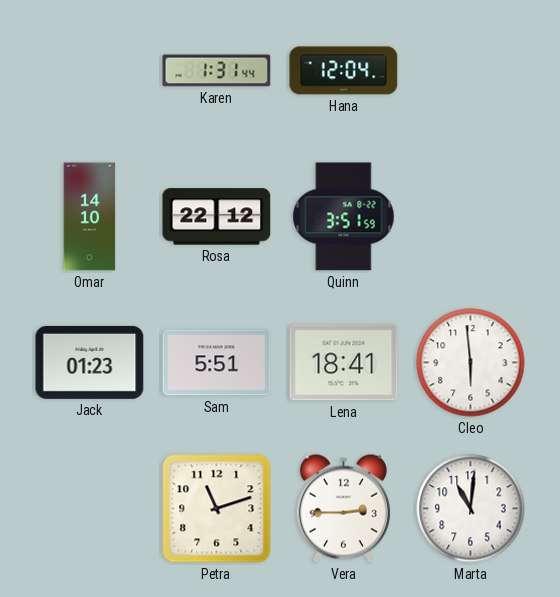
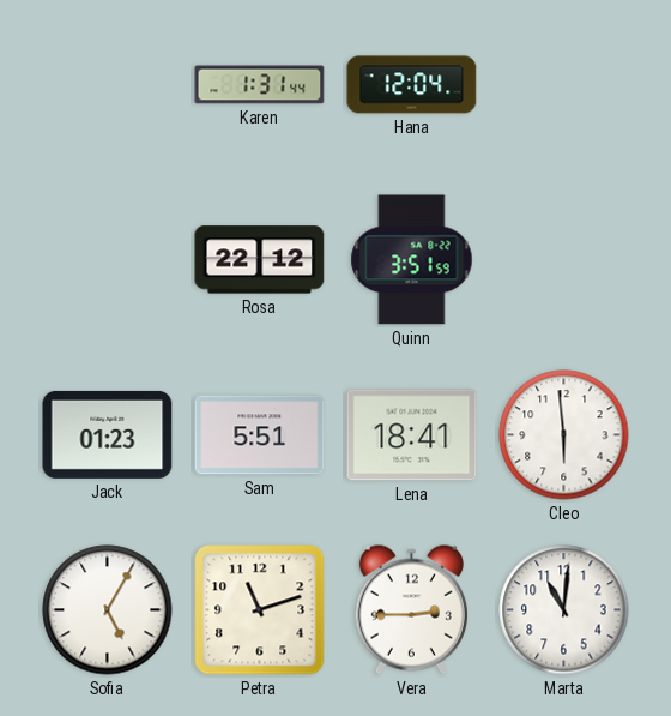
Omar: 14:10 -> none (90, 217)
Sofia: none -> 5:05 (108, 610)
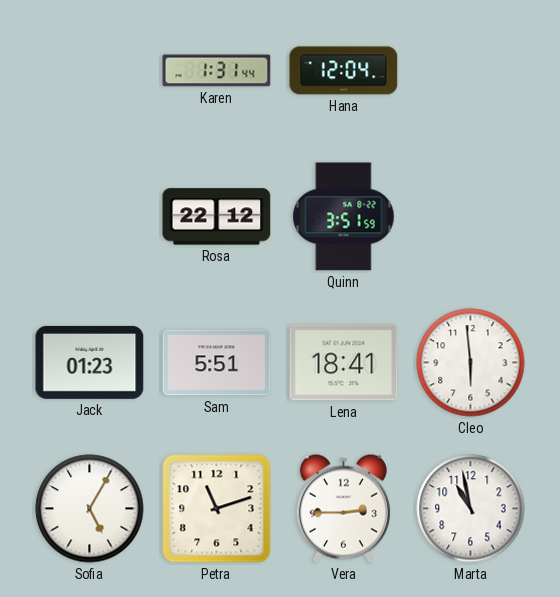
Marta: 11:01 -> 10:58 (471, 509)
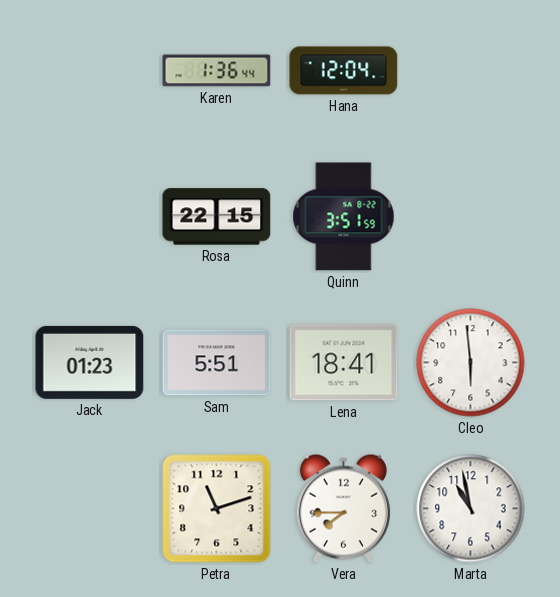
Karen: 1:31 -> 1:36 (217, 71)
Rosa: 22:12 -> 22:15 (217, 217)
Sofia: 5:05 -> none (90, 509)
Vera: 2:45 -> 7:45 (343, 508)
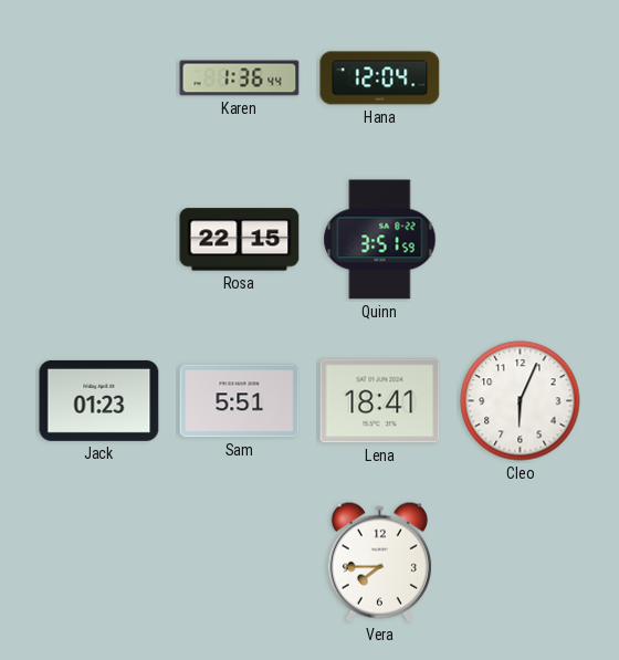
Cleo: 5:59 -> 6:04 (521, 401)
Petra: 11:12 -> none (217, 509)
Marta: 10:58 -> none (471, 509)
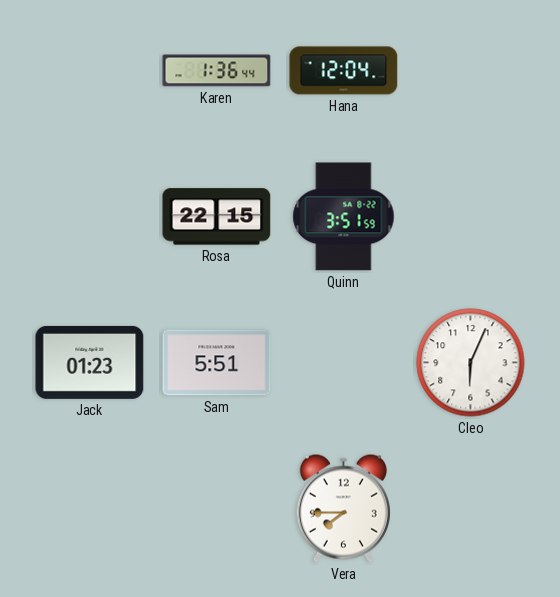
Lena: 18:41 -> none (380, 401)
